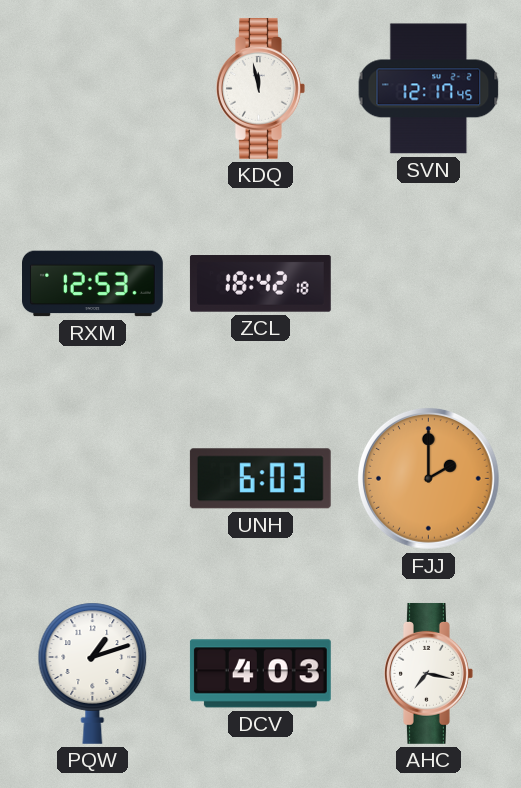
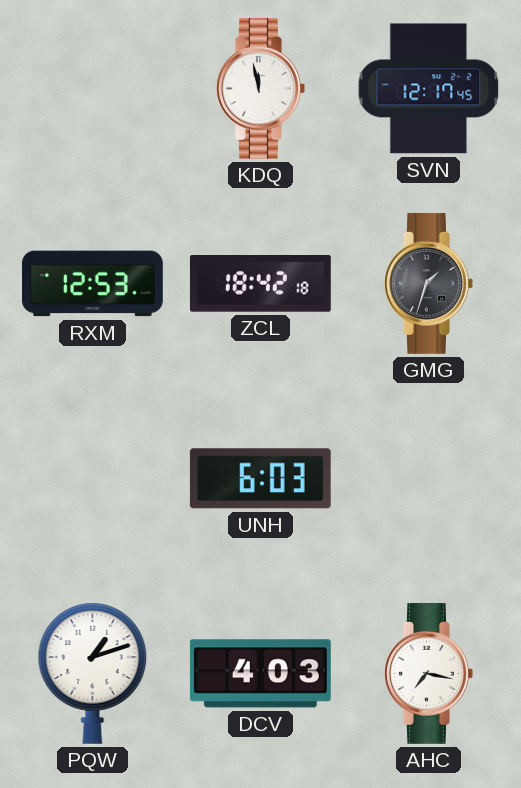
GMG: none -> 1:33 (429, 283)
FJJ: 2:00 -> none (428, 478)
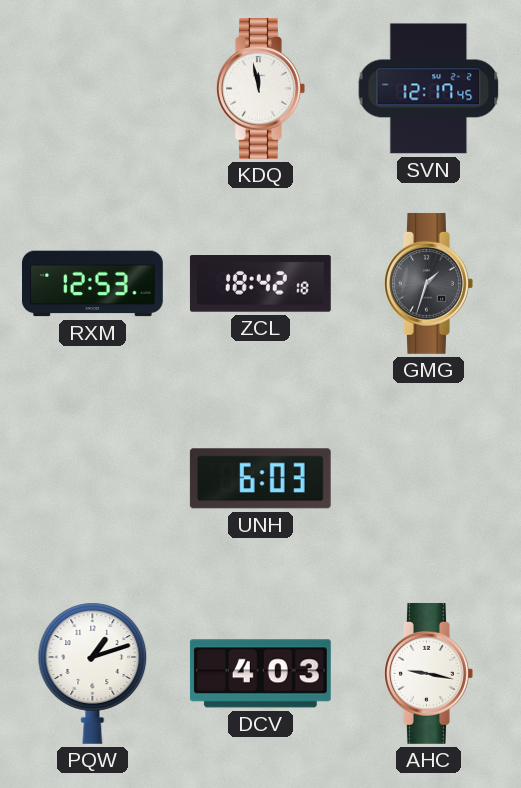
AHC: 7:17 -> 9:17 (429, 673)
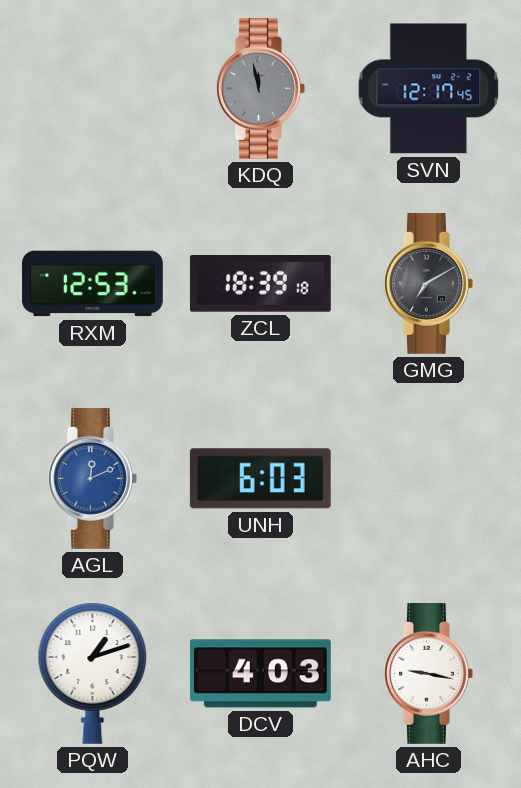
KDQ dial: white -> grey (261, 88)
ZCL: 18:42 -> 18:39 (260, 284)
GMG: 1:33 -> 7:10 (429, 283)
AGL: none -> 12:11 (93, 478)
